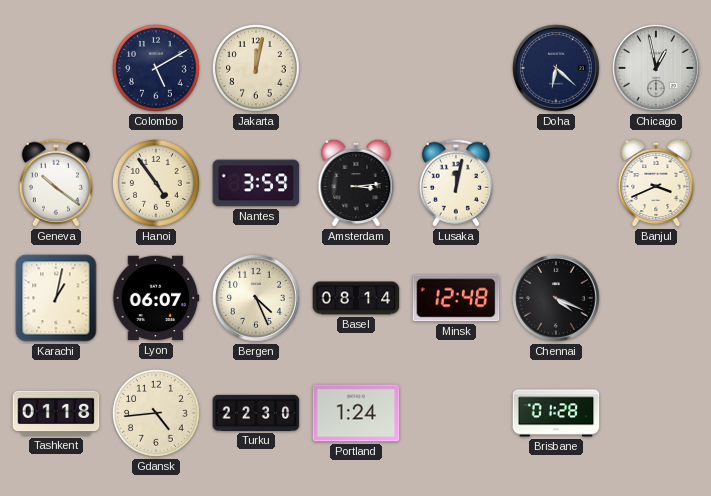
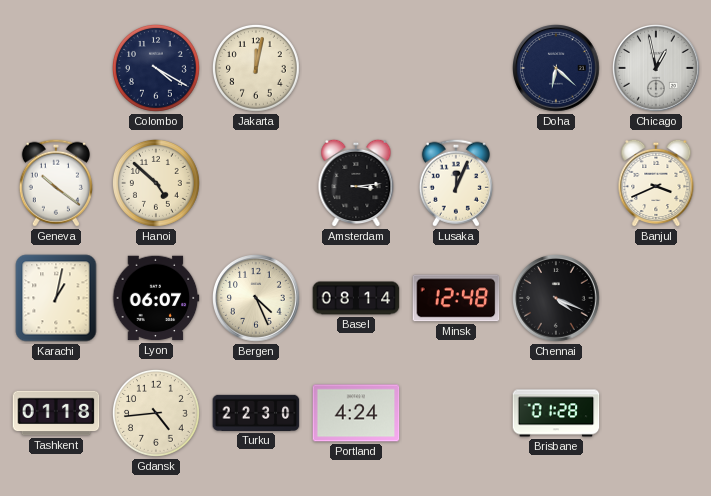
Colombo: 5:10 -> 4:20 (156, 68)
Hanoi: 4:54 -> 4:52 (156, 183)
Nantes: 3:59 -> none (256, 183)
Lusaka: 12:02 -> 12:04 (456, 183)
Portland: 1:24 -> 4:24 (356, 413)
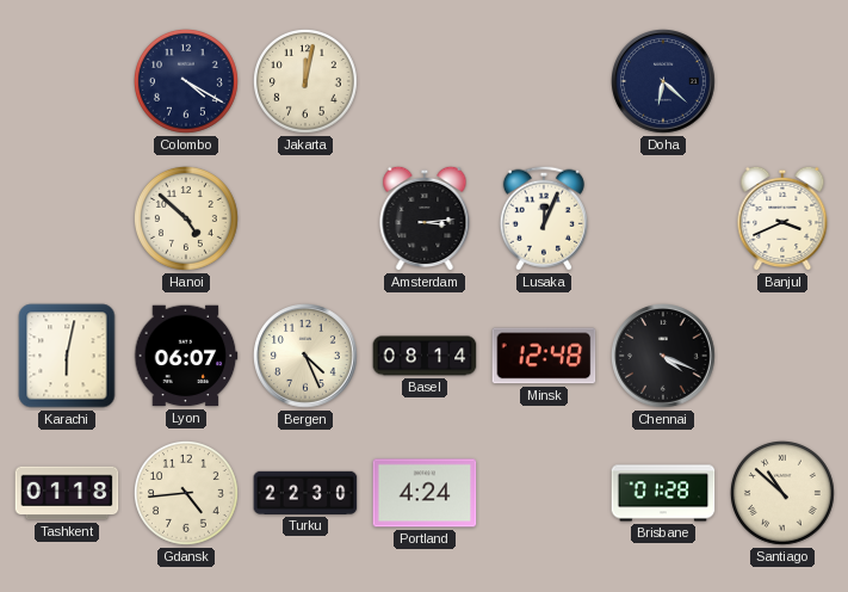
Chicago: 12:58 -> none (657, 69)
Geneva: 10:21 -> none (56, 183)
Karachi: 1:02 -> 6:02 (67, 356)
Santiago: none -> 10:52 (782, 493)
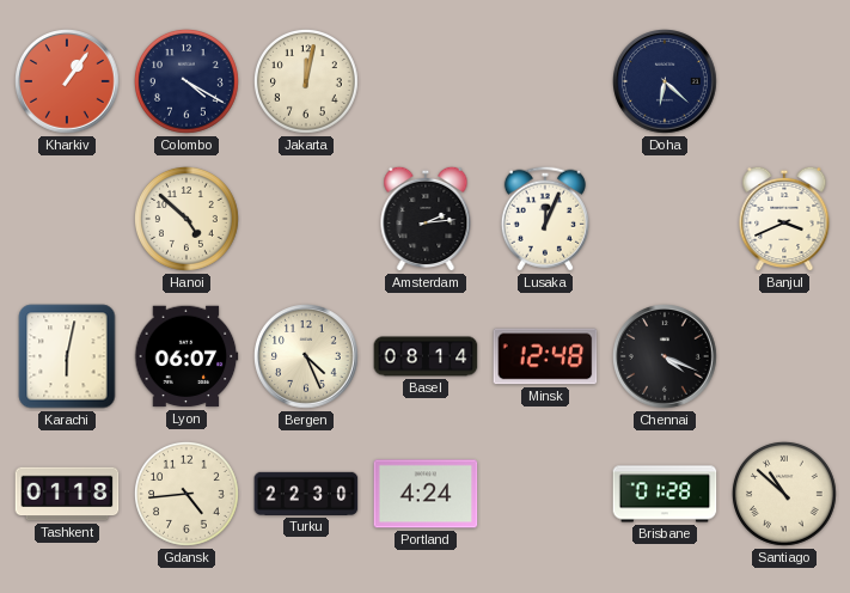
Kharkiv: none -> 1:06 (68, 82)
Amsterdam: 3:14 -> 2:14 (426, 219)
